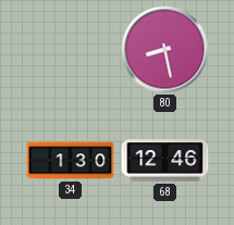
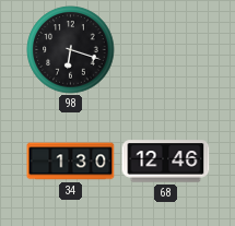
98: none -> 6:18 (71, 50)
80: 8:28 -> none (165, 50)
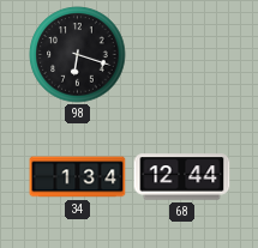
34: 1:30 -> 1:34 (78, 177)
68: 12:46 -> 12:44 (182, 177)
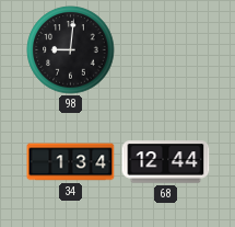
98: 6:18 -> 9:01 (71, 50)
